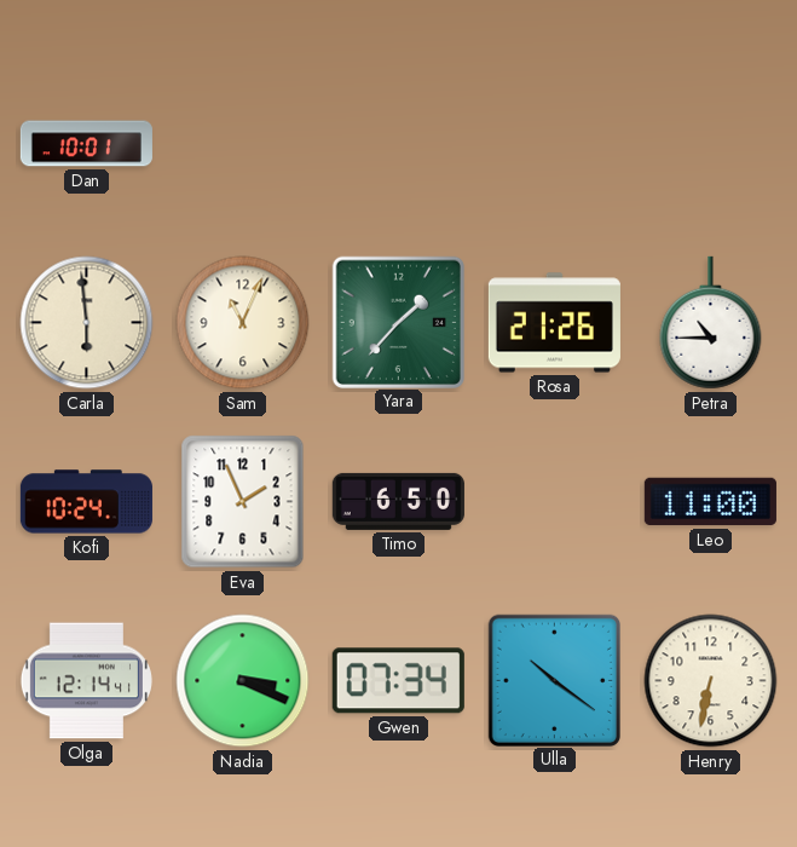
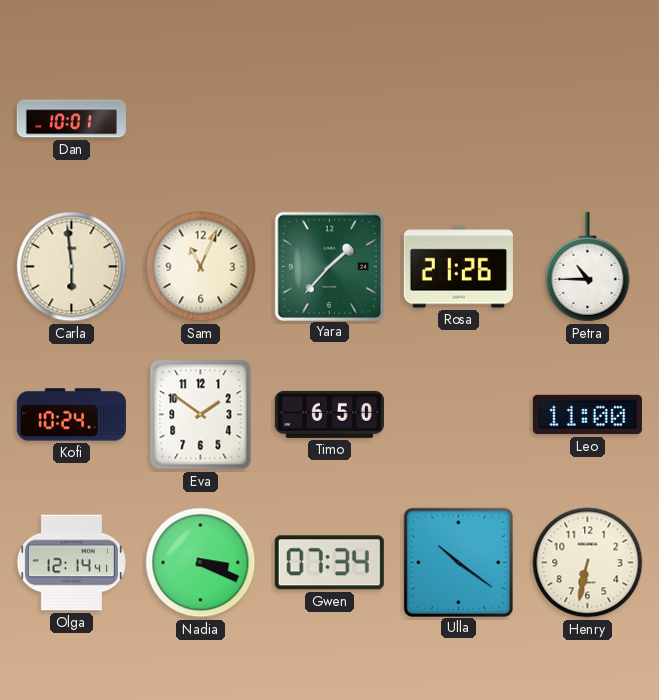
Eva: 1:56 -> 1:51 (201, 415)
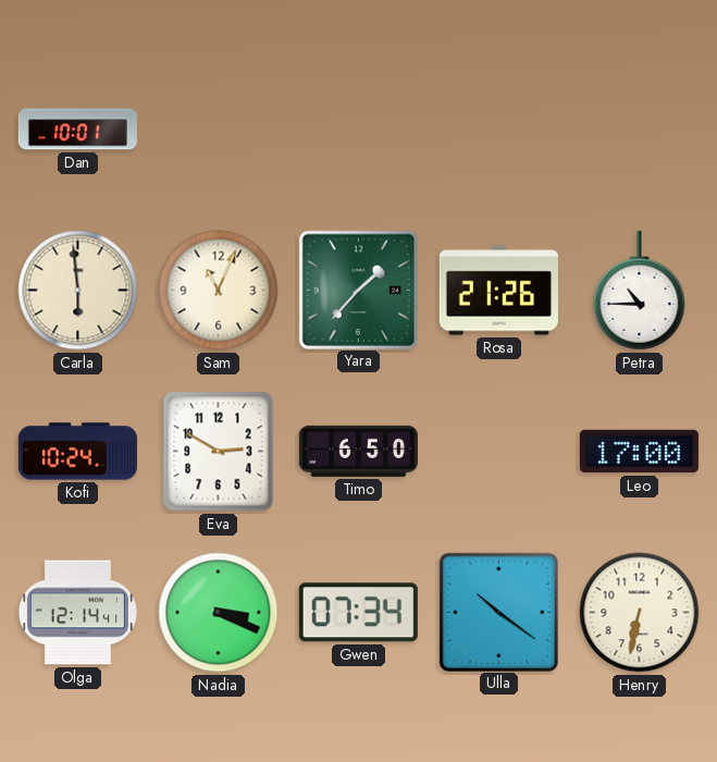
Eva: 1:51 -> 2:50 (219, 452)
Leo: 11:00 -> 17:00 (639, 452)
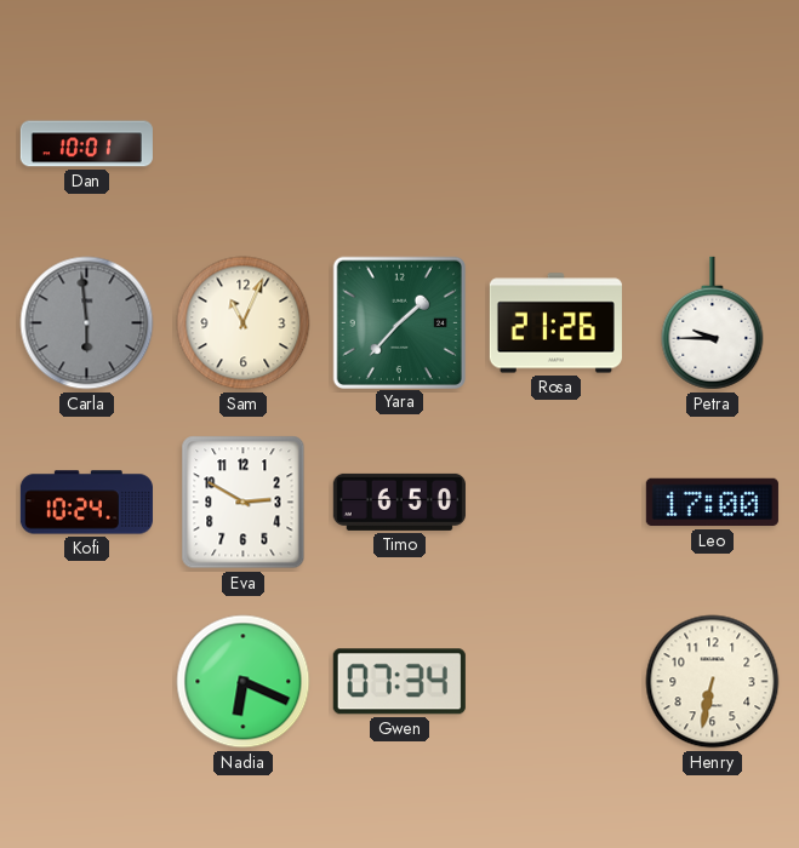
Carla dial: cream -> grey (87, 323)
Petra: 10:45 -> 9:45 (713, 323)
Olga: 12:14 -> none (77, 613)
Nadia: 3:19 -> 6:19 (244, 682)
Ulla: 10:21 -> none (498, 612)
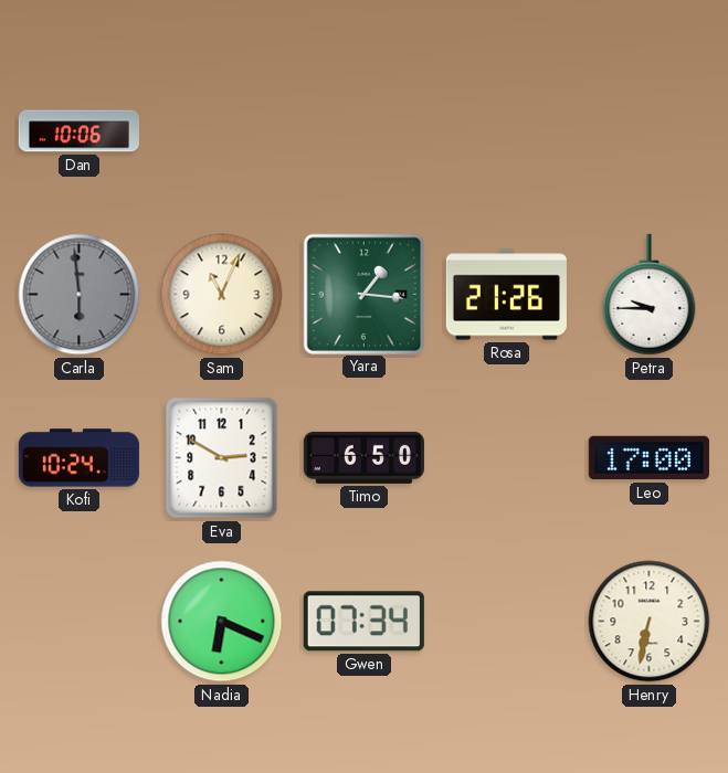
Dan: 10:01 -> 10:06 (78, 131)
Yara: 1:37 -> 1:16 (363, 294)
